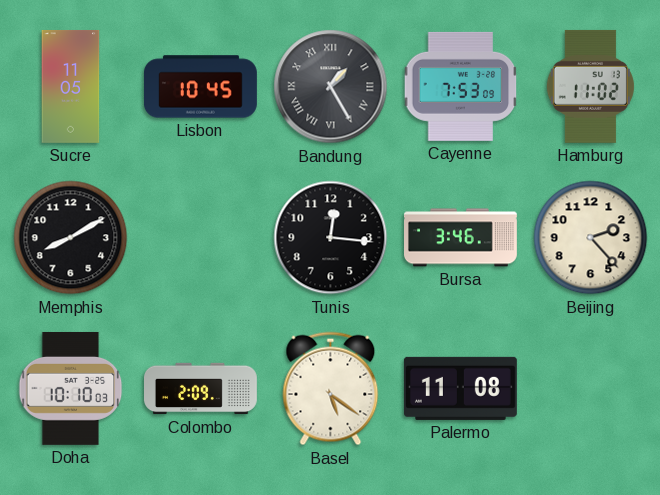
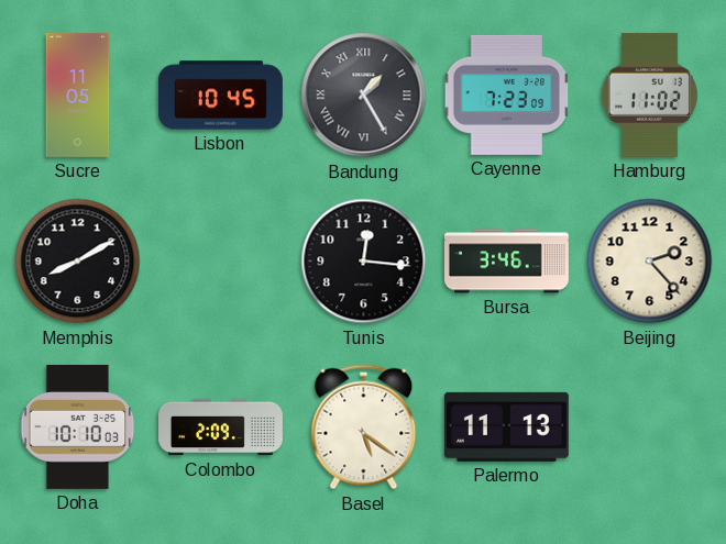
Cayenne: 7:53 -> 7:23 (507, 95)
Palermo: 11:08 -> 11:13 (506, 426)
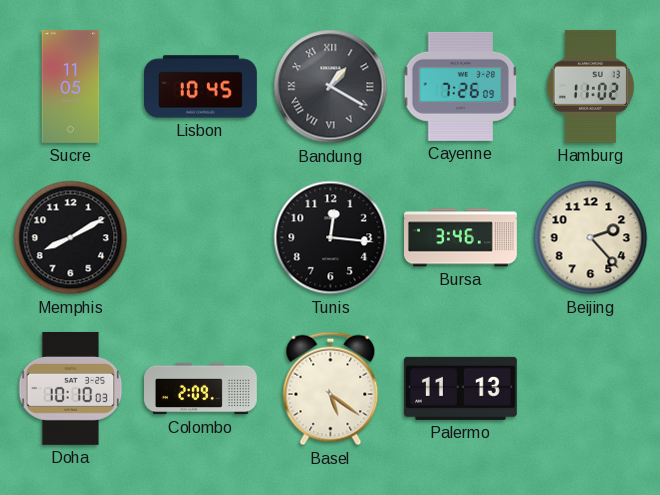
Bandung: 1:25 -> 1:20 (331, 87)
Cayenne: 7:23 -> 7:26 (461, 86)
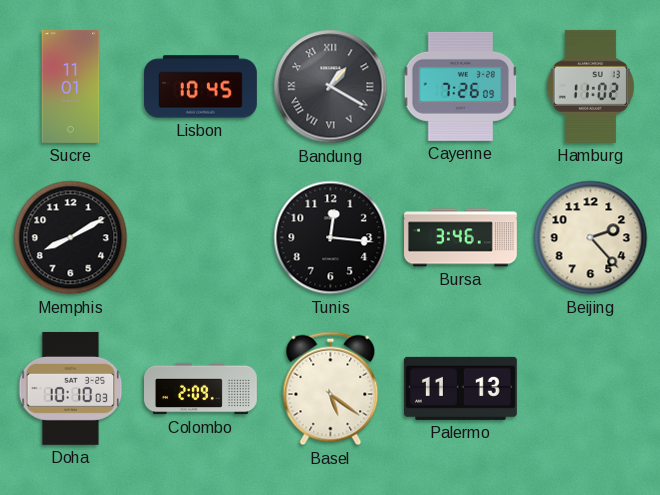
Sucre: 11:05 -> 11:01 (71, 86)
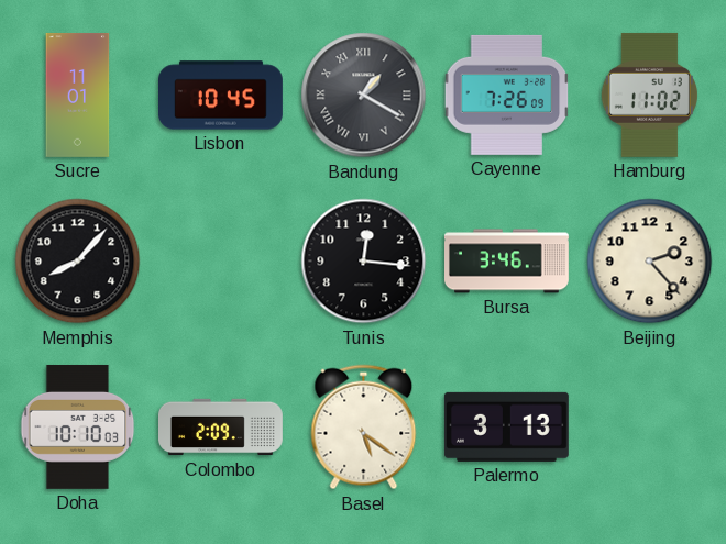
Memphis: 8:10 -> 8:07 (78, 262)
Palermo: 11:13 -> 3:13 (506, 426)
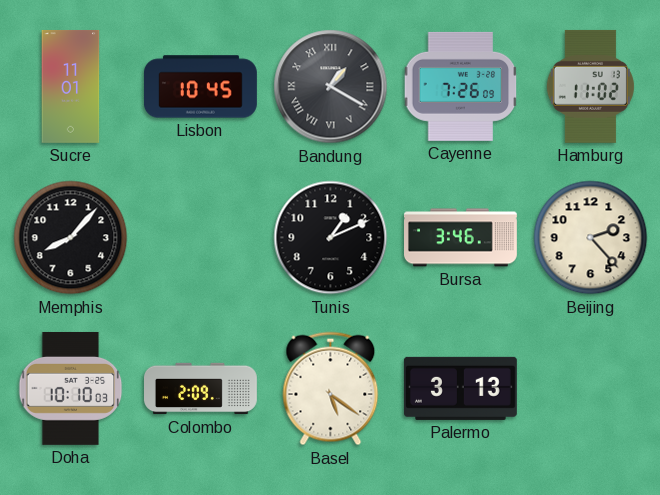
Tunis: 12:16 -> 1:11 (331, 238)
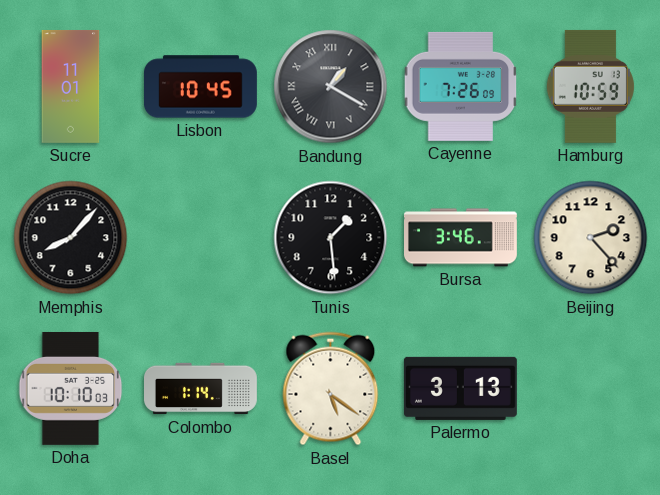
Hamburg: 11:02 -> 10:59 (590, 86)
Tunis: 1:11 -> 1:29 (331, 238)
Colombo: 2:09 -> 1:14 (201, 389)
